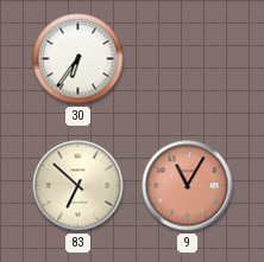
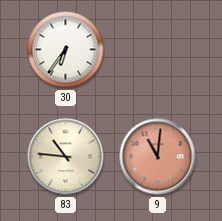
83: 6:52 -> 10:46 (66, 157)
9: 11:05 -> 11:01 (158, 157)
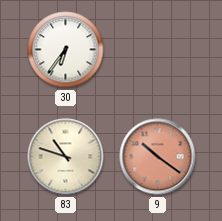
83: 10:46 -> 10:48 (66, 157)
9: 11:01 -> 10:21 (158, 157)
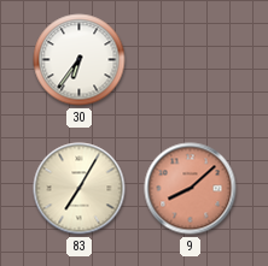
83: 10:48 -> 7:05 (80, 189)
9: 10:21 -> 8:08 (191, 189)
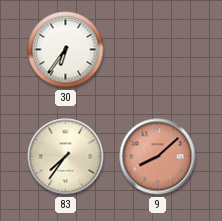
83: 7:05 -> 7:36 (66, 157)
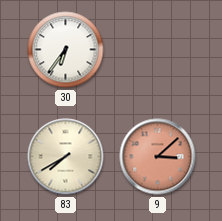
83: 7:36 -> 7:40 (66, 157)
9: 8:08 -> 3:08 (158, 157)
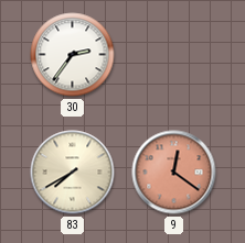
30: 6:36 -> 2:36 (73, 55)
9: 3:08 -> 12:21 (174, 173)
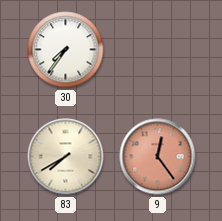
30: 2:36 -> 7:36 (66, 50)
9: 12:21 -> 12:24 (158, 157)
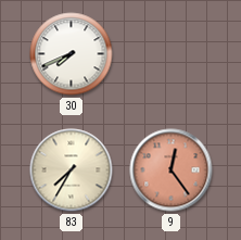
30: 7:36 -> 7:41 (72, 54)
83: 7:40 -> 7:35 (72, 170)
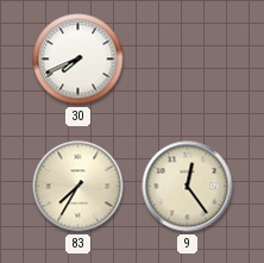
9 dial: salmon -> cream (188, 187)
